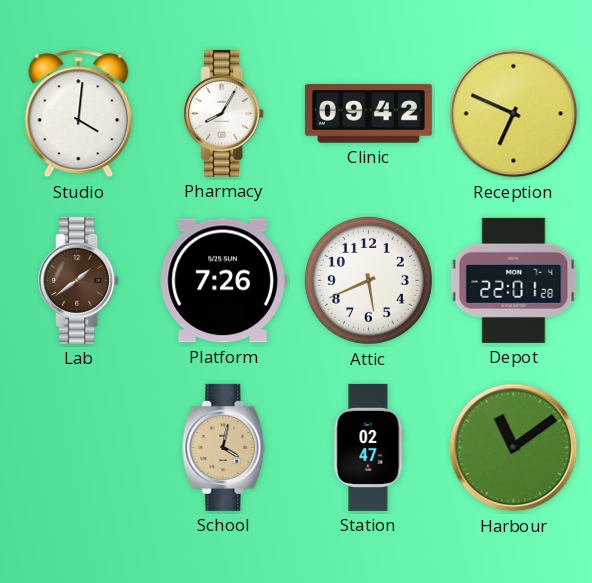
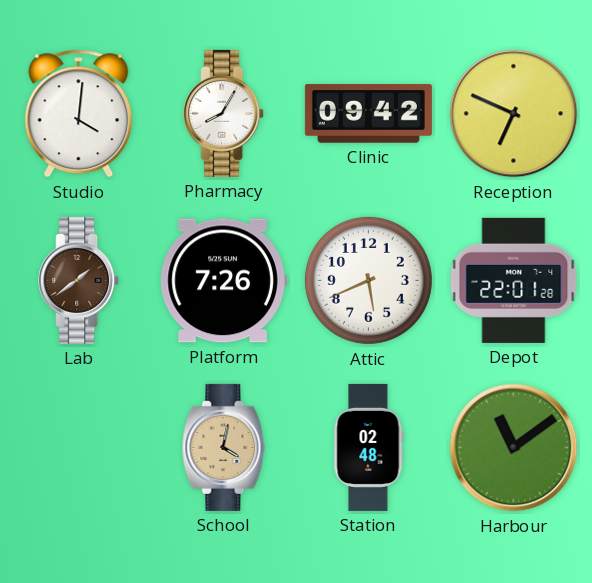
Station: 02:47 -> 02:48 (369, 447)
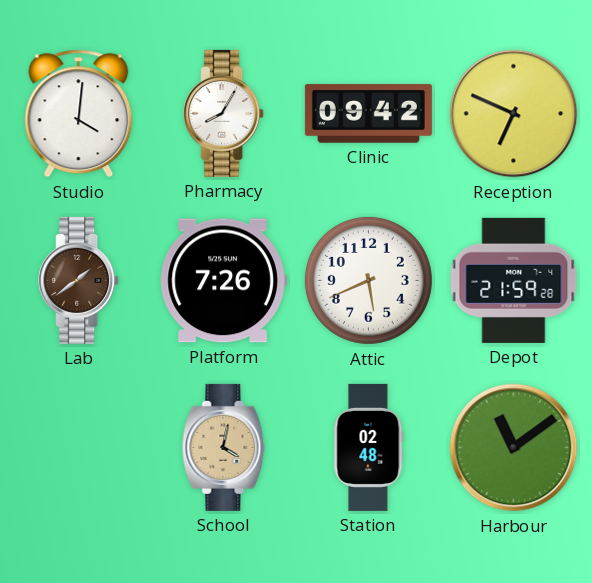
Depot: 22:01 -> 21:59 (514, 280)
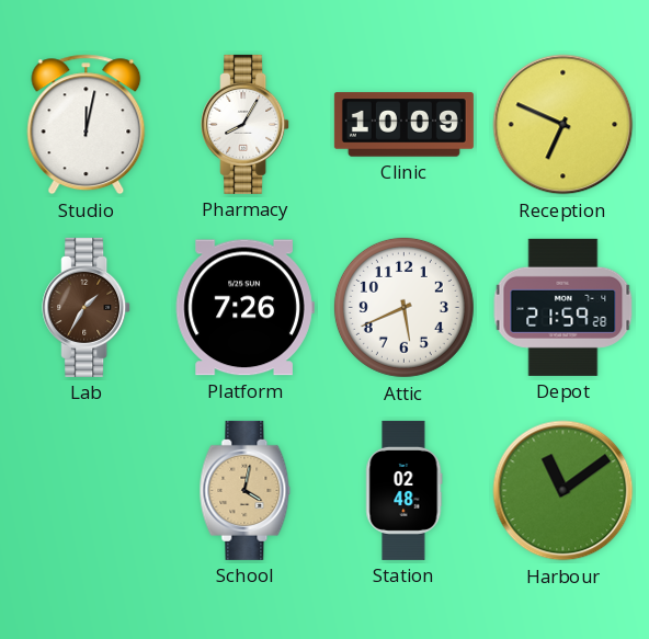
Studio: 4:01 -> 12:02 (87, 125)
Clinic: 09:42 -> 10:09 (403, 125)
Lab: 1:39 -> 1:35 (87, 307)
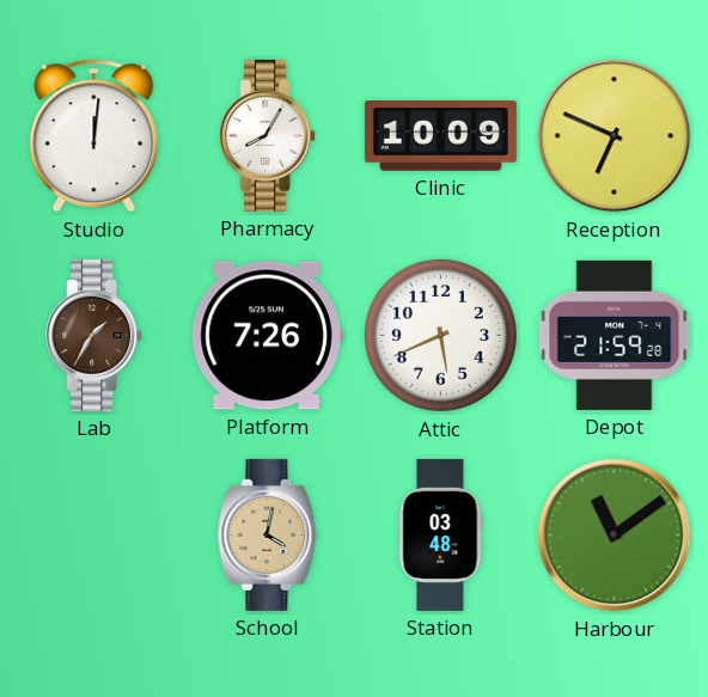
Studio: 12:02 -> 12:01 (94, 136)
Station: 02:48 -> 03:48 (441, 534)
